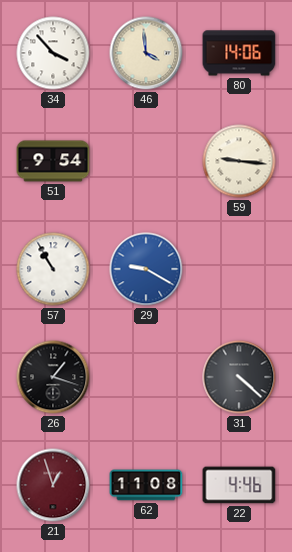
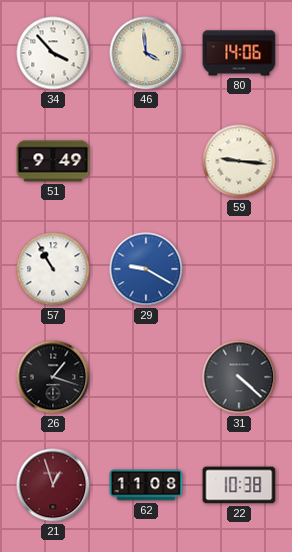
51: 9:54 -> 9:49 (53, 161)
22: 4:46 -> 10:38 (239, 485)
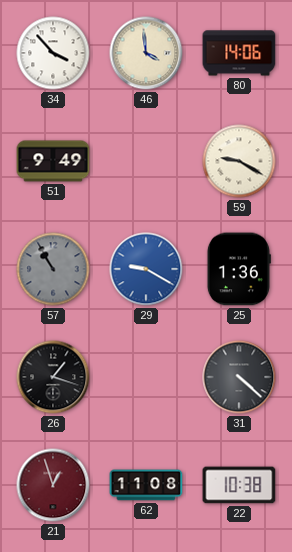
59: 9:16 -> 9:20 (239, 161)
57 dial: white -> grey (53, 269)
25: none -> 1:36 (239, 269)
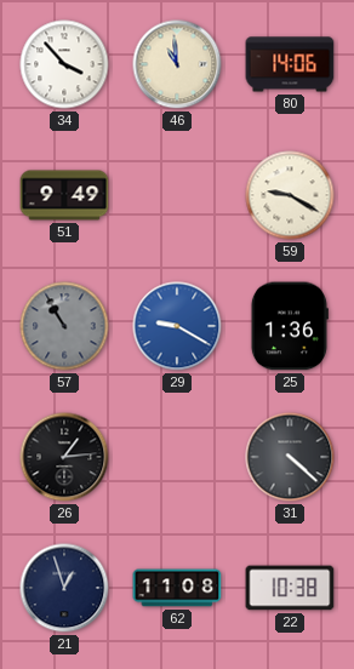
46: 3:59 -> 10:59 (177, 64)
26: 1:18 -> 1:14 (64, 457)
21 dial: burgundy -> navy (64, 588)
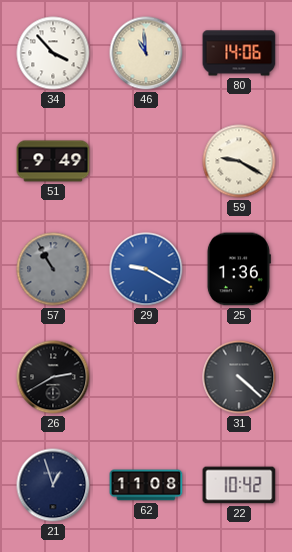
26: 1:14 -> 2:40 (53, 377)
22: 10:38 -> 10:42 (239, 485)
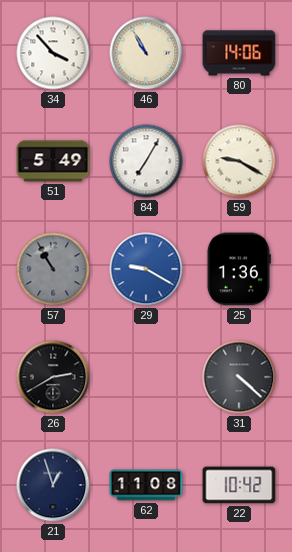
46: 10:59 -> 10:55 (146, 53)
51: 9:49 -> 5:49 (53, 161)
84: none -> 7:05 (146, 161)
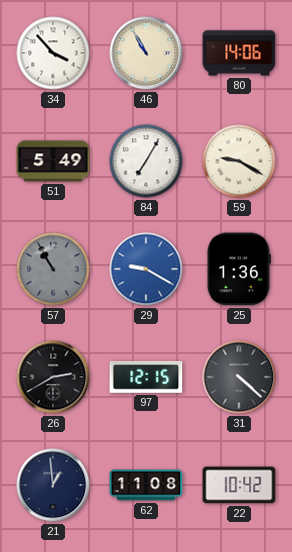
97: none -> 12:15 (146, 378)
21: 12:57 -> 12:59 (53, 485)
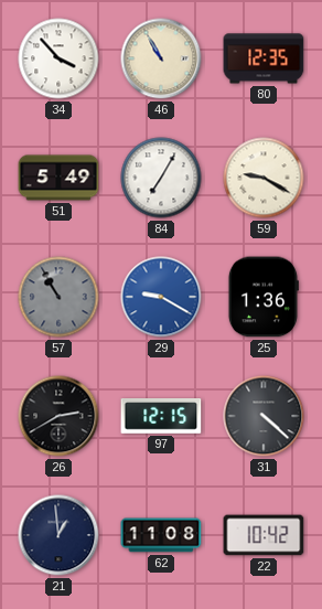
80: 14:06 -> 12:35 (264, 58)
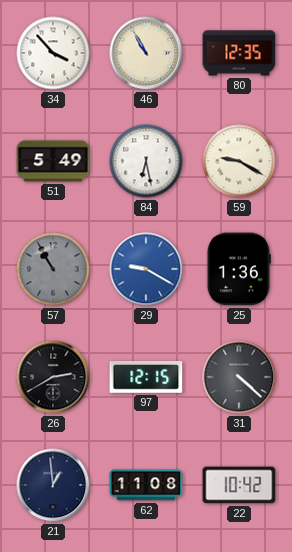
84: 7:05 -> 6:28 (146, 161)
